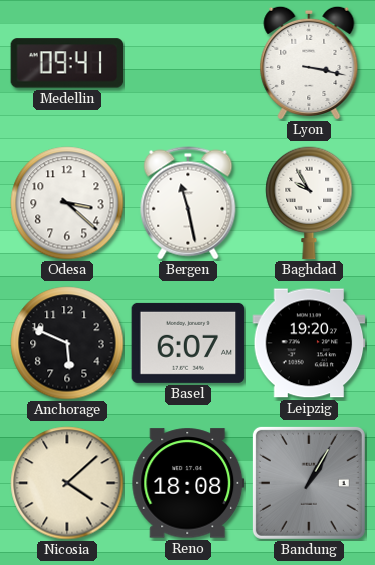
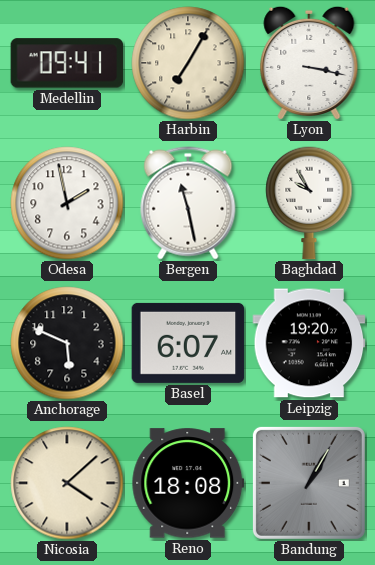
Harbin: none -> 7:05 (188, 63)
Odesa: 3:22 -> 1:58 (67, 203)
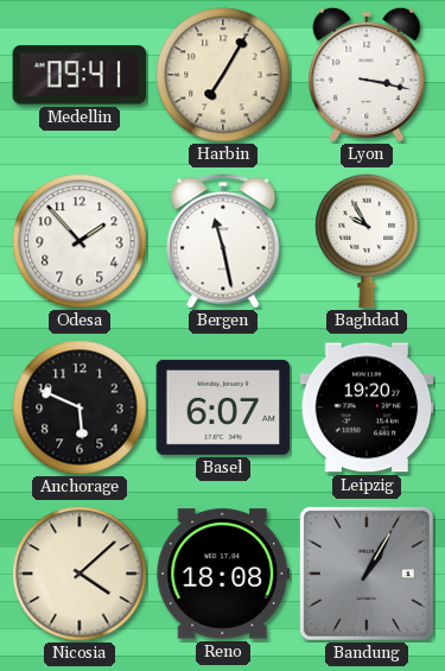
Odesa: 1:58 -> 1:53 (80, 241)
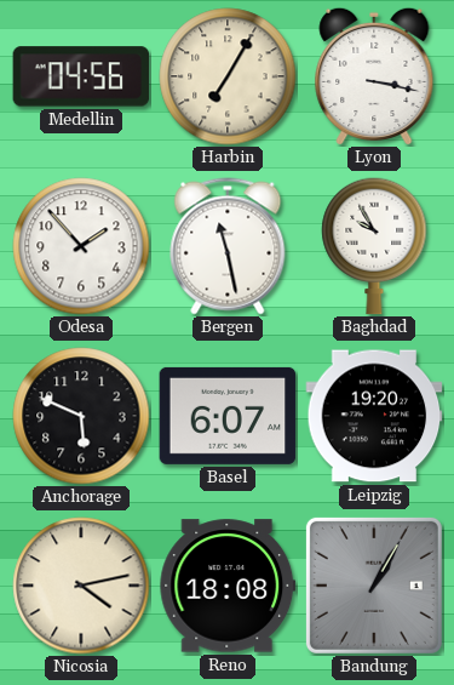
Medellin: 09:41 -> 04:56 (81, 76)
Nicosia: 4:08 -> 4:13 (81, 586)
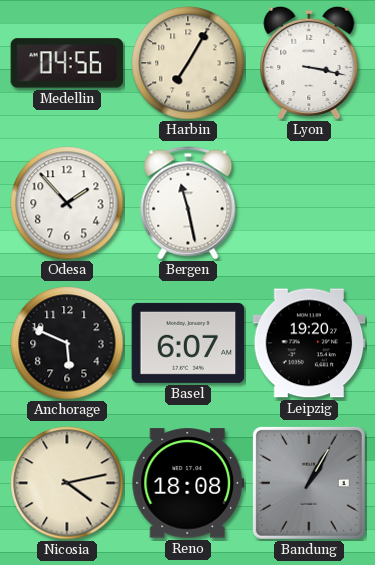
Baghdad: 9:55 -> none (374, 246)
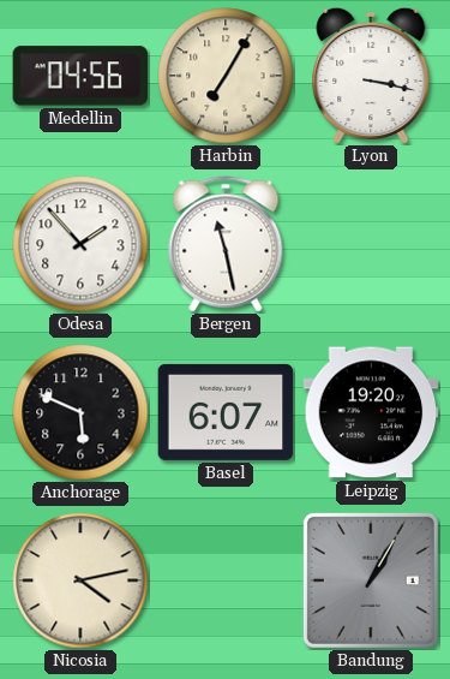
Reno: 18:08 -> none (188, 483)
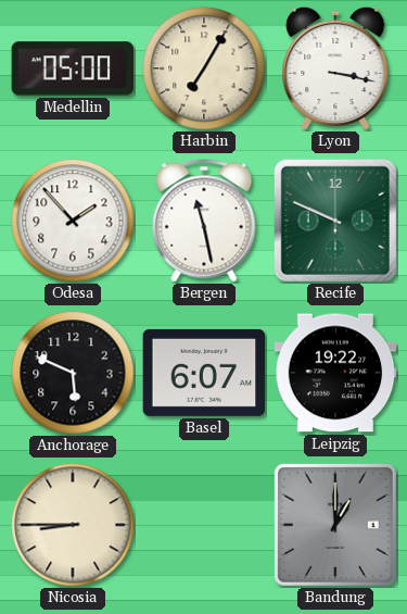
Medellin: 04:56 -> 05:00 (73, 68)
Recife: none -> 9:49 (335, 221)
Leipzig: 19:20 -> 19:22 (335, 373)
Nicosia: 4:13 -> 8:45 (73, 525)
Bandung: 1:05 -> 1:00 (335, 525)
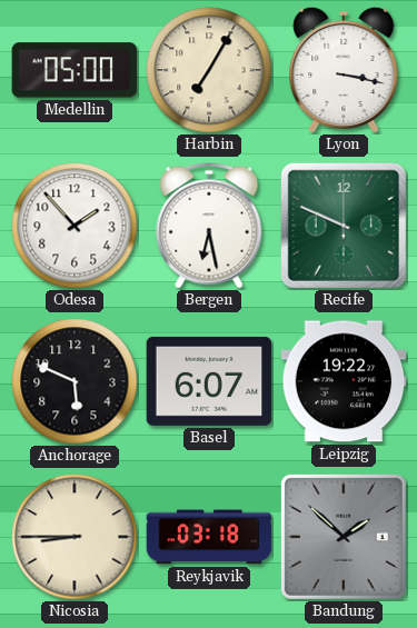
Bergen: 11:28 -> 6:28 (209, 226)
Reykjavik: none -> 03:18 (209, 537)
Bandung: 1:00 -> 1:52 (344, 537)
